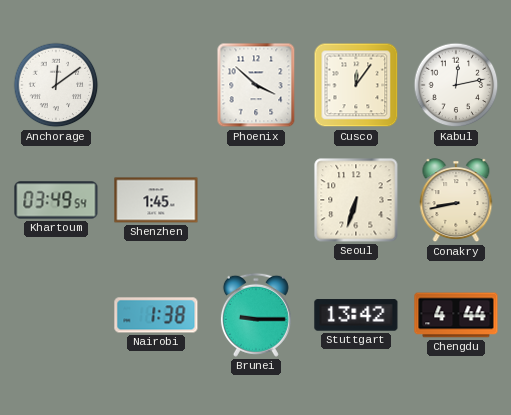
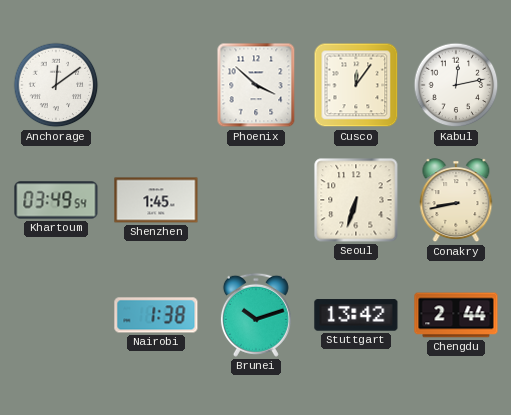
Brunei: 9:15 -> 10:12 (256, 315)
Chengdu: 4:44 -> 2:44 (456, 315)
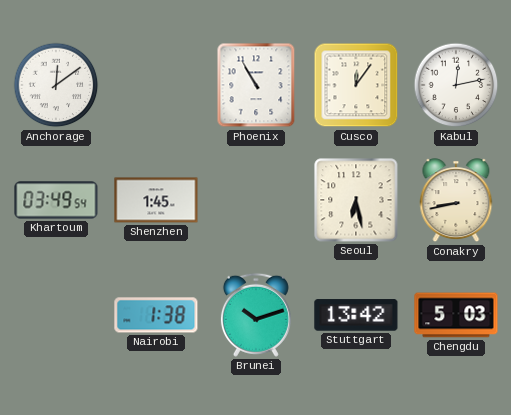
Phoenix: 3:52 -> 10:55 (256, 85)
Seoul: 6:33 -> 6:28 (356, 200)
Chengdu: 2:44 -> 5:03 (456, 315)
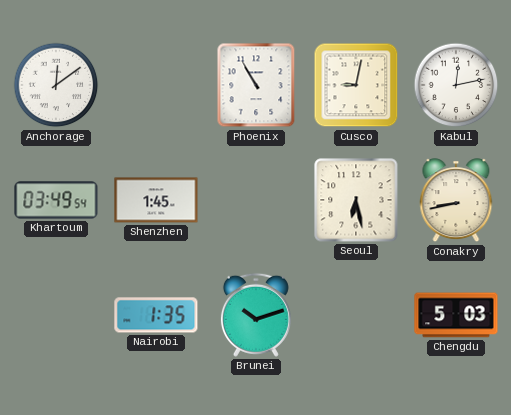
Cusco: 12:06 -> 9:02 (356, 85)
Nairobi: 1:38 -> 1:35 (156, 315)
Stuttgart: 13:42 -> none (356, 315)
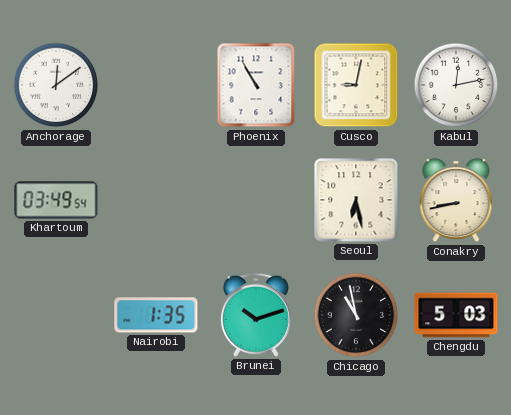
Shenzhen: 1:45 -> none (156, 200)
Chicago: none -> 10:58 (356, 315)
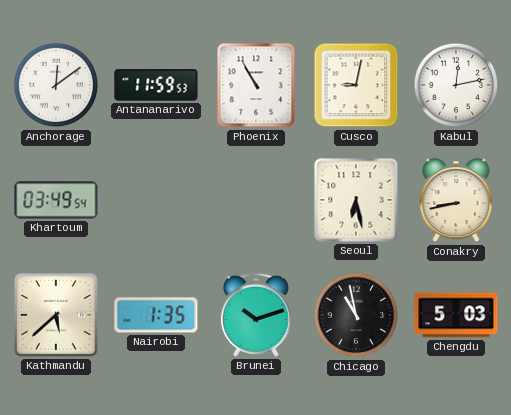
Antananarivo: none -> 11:59 (156, 85)
Kathmandu: none -> 5:38 (56, 315)
